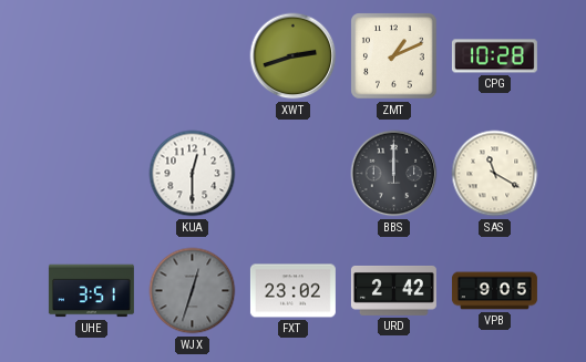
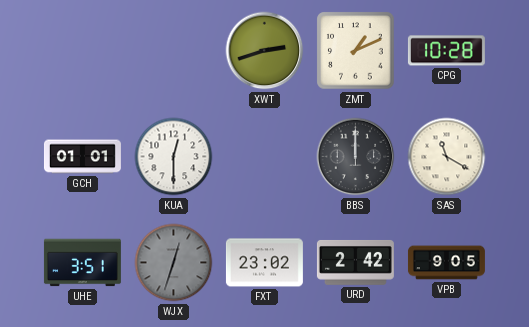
GCH: none -> 01:01 (82, 157)
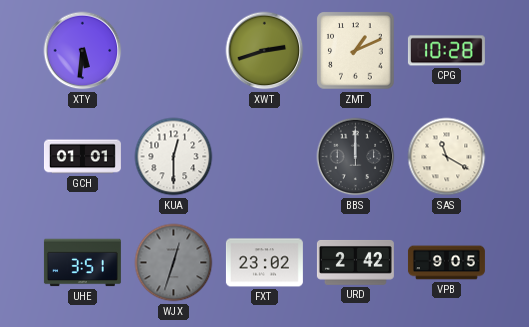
XTY: none -> 5:31 (83, 51)
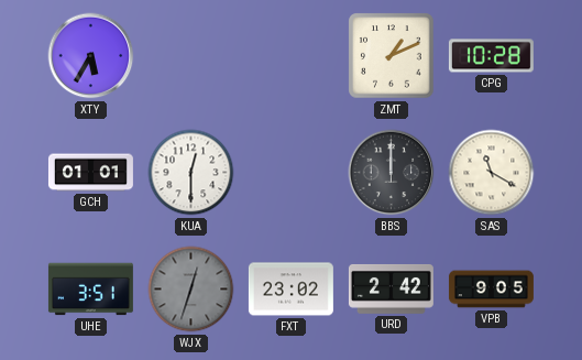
XTY: 5:31 -> 5:35 (91, 56)
XWT: 2:42 -> none (265, 51)
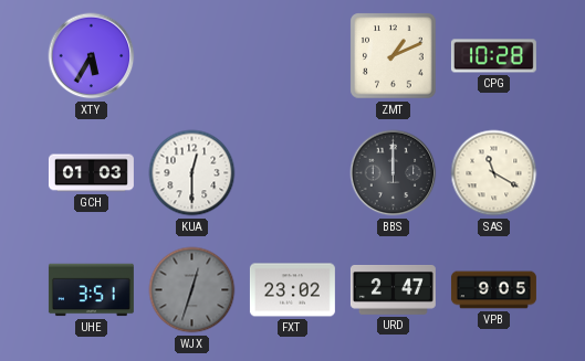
GCH: 01:01 -> 01:03 (91, 173)
URD: 2:42 -> 2:47 (393, 289)
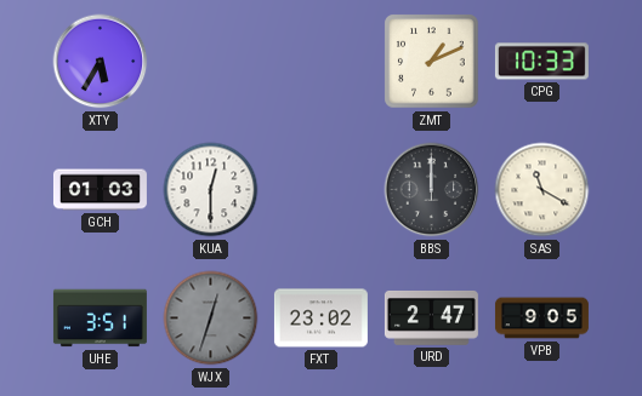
CPG: 10:28 -> 10:33 (541, 62)
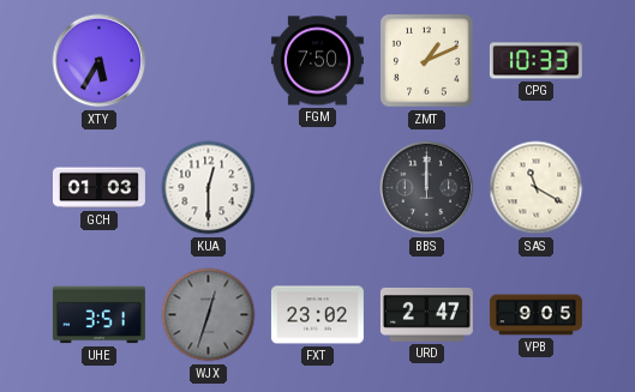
FGM: none -> 7:50 (317, 61)
